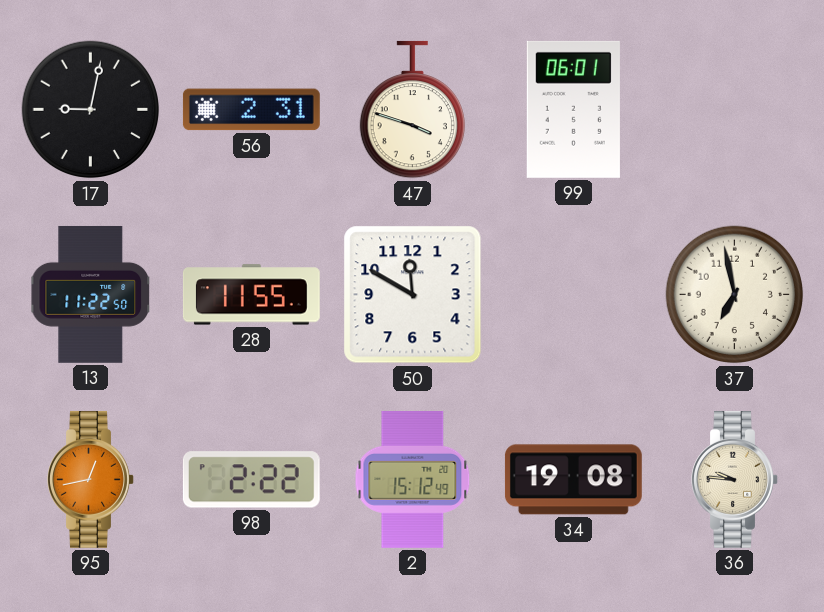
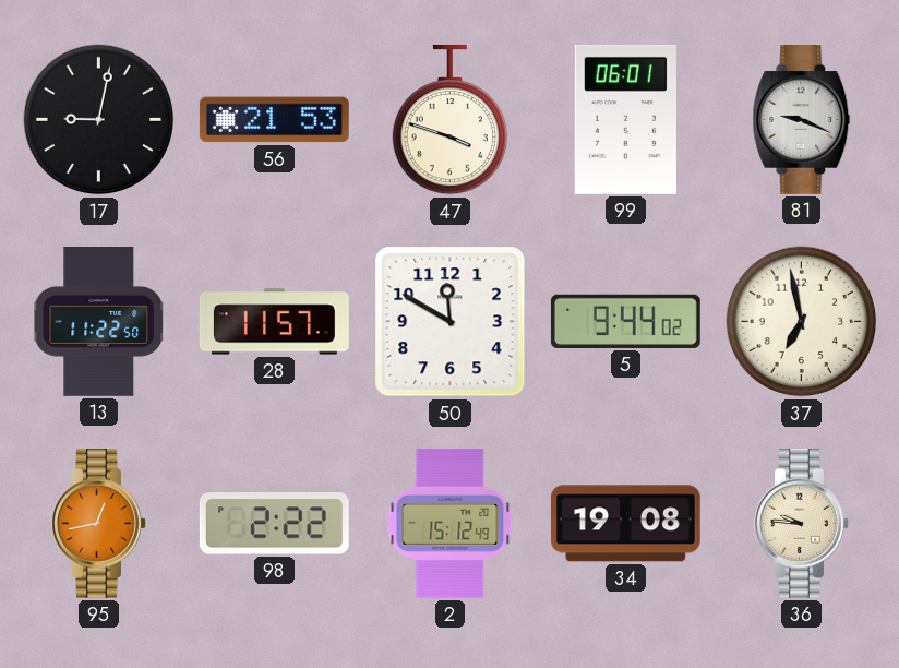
56: 2:31 -> 21:53 (274, 120)
81: none -> 9:19 (802, 119)
28: 11:55 -> 11:57 (274, 322)
5: none -> 9:44 (625, 321)
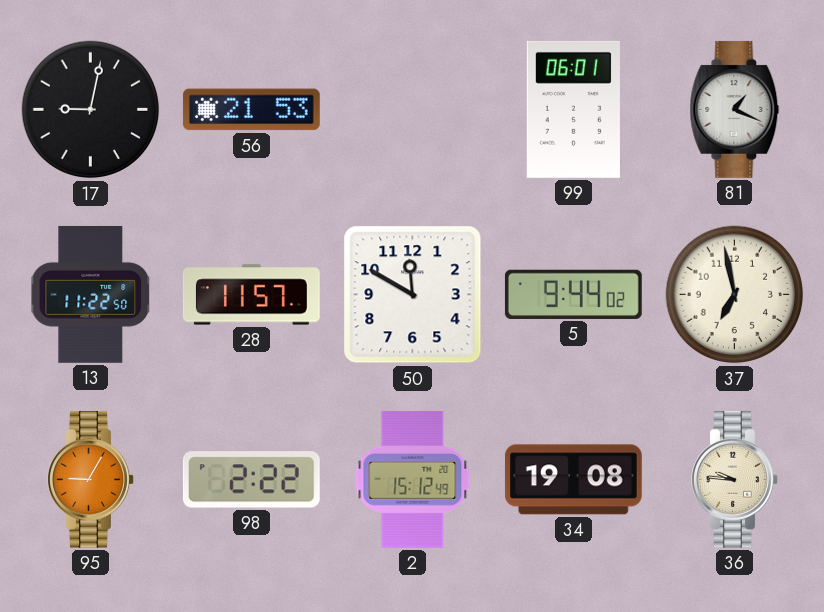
47: 3:48 -> none (449, 120)
81: 9:19 -> 1:19 (735, 109)
95: 12:43 -> 9:05 (91, 479)
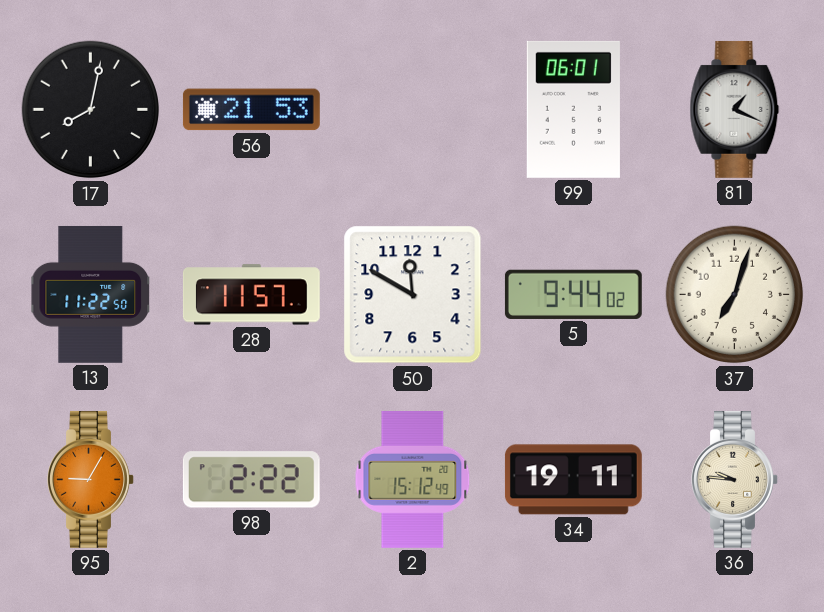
17: 9:02 -> 8:02 (91, 110)
37: 6:58 -> 7:03 (735, 295)
34: 19:08 -> 19:11 (573, 480)
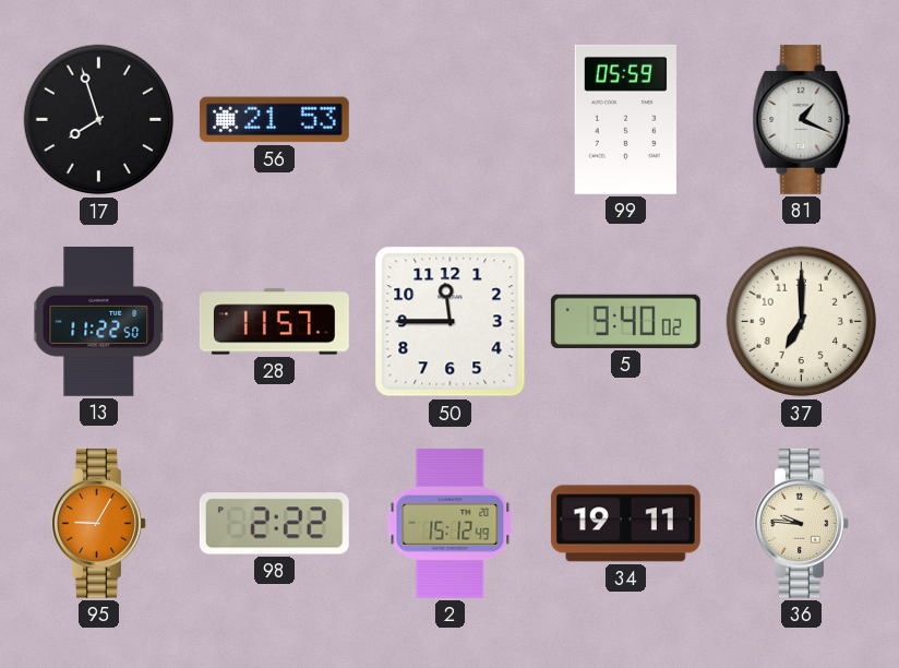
17: 8:02 -> 7:57 (99, 120)
99: 06:01 -> 05:59 (625, 119)
50: 11:50 -> 11:45 (451, 322)
5: 9:44 -> 9:40 (625, 321)
37: 7:03 -> 7:00 (802, 322)
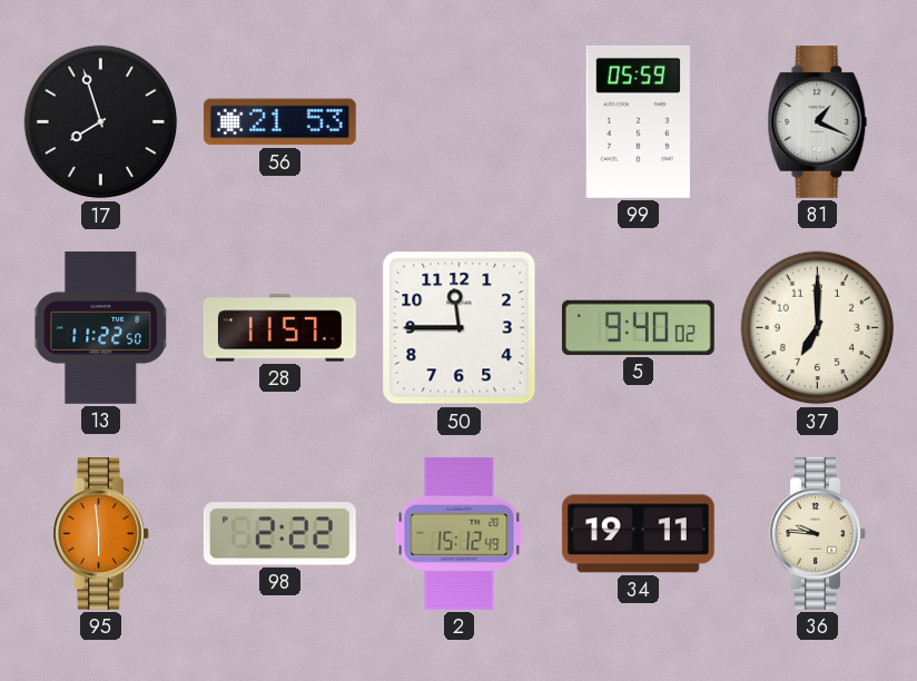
95: 9:05 -> 5:59 (101, 533)
